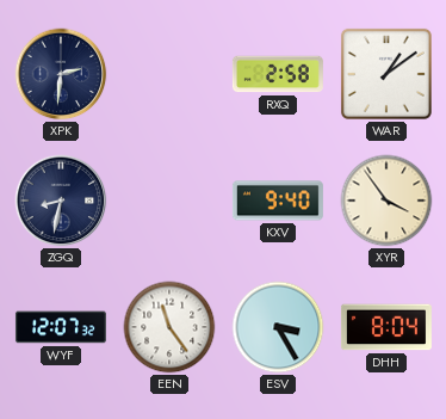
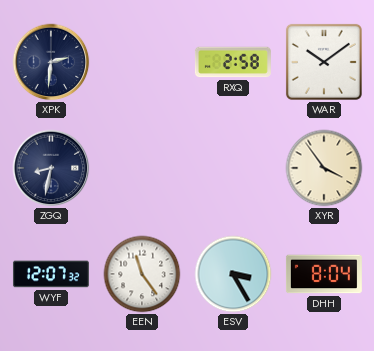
WAR: 1:09 -> 10:09 (324, 62)
KXV: 9:40 -> none (278, 201)
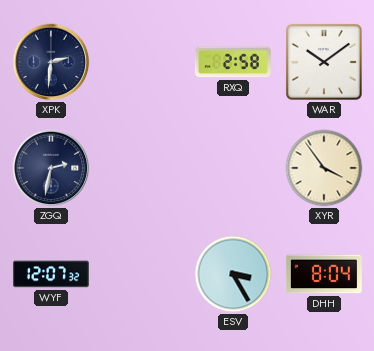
ZGQ: 8:32 -> 2:32 (51, 168)
EEN: 11:24 -> none (142, 274)
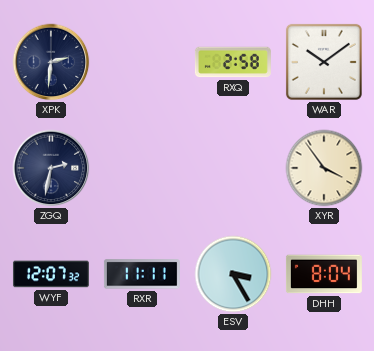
RXR: none -> 11:11 (142, 274)
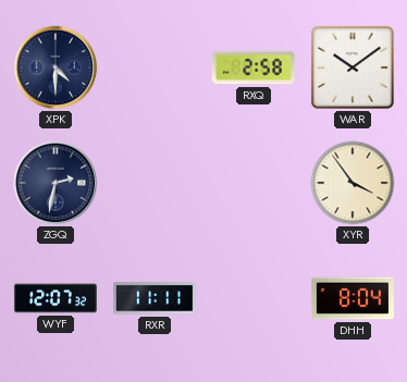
XPK: 2:31 -> 4:30 (55, 67)
ESV: 3:25 -> none (233, 274)
